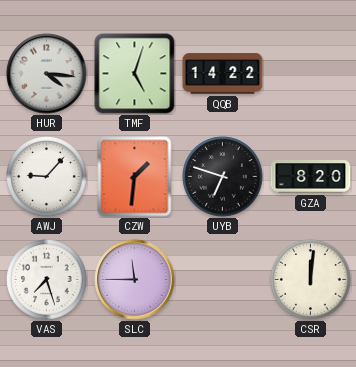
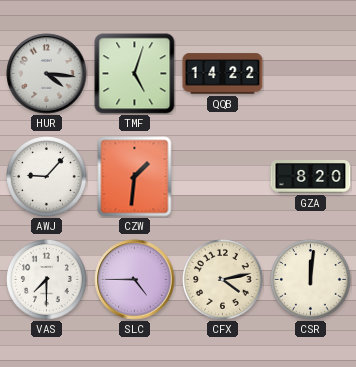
UYB: 6:48 -> none (223, 177)
VAS: 7:27 -> 7:30 (47, 280)
SLC: 11:45 -> 4:45 (135, 280)
CFX: none -> 4:13 (223, 280)
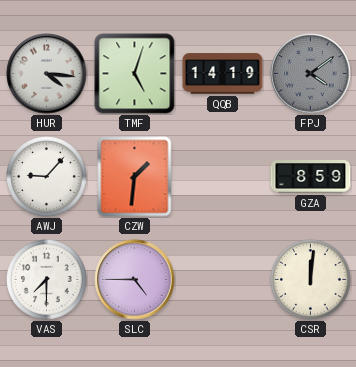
QQB: 14:22 -> 14:19 (223, 74)
FPJ: none -> 4:09 (311, 74)
GZA: 8:20 -> 8:59 (311, 177)
CFX: 4:13 -> none (223, 280)
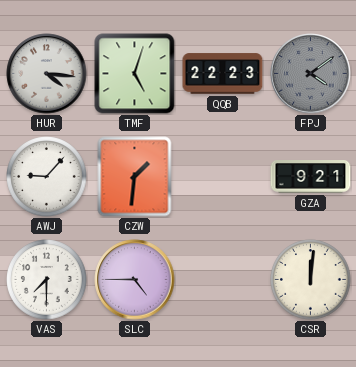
QQB: 14:19 -> 22:23 (223, 74)
GZA: 8:59 -> 9:21 (311, 177)
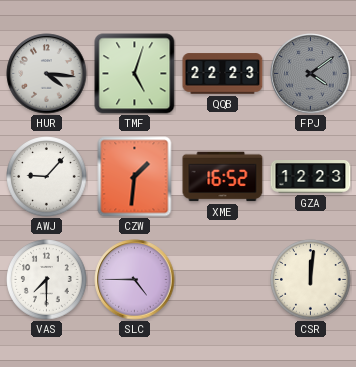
XME: none -> 16:52 (223, 177)
GZA: 9:21 -> 12:23 (311, 177)
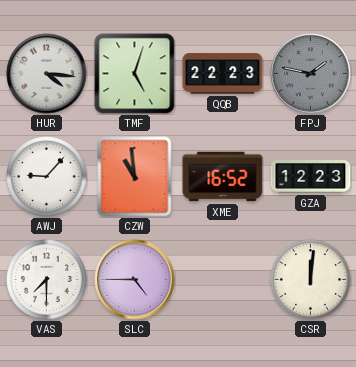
FPJ: 4:09 -> 1:47 (311, 74)
CZW: 1:31 -> 10:59 (135, 177)
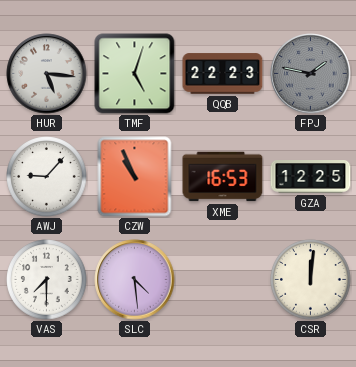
HUR: 4:16 -> 5:16 (47, 74)
CZW: 10:59 -> 10:56 (135, 177)
XME: 16:52 -> 16:53 (223, 177)
GZA: 12:23 -> 12:25 (311, 177)
SLC: 4:45 -> 4:29 (135, 280)
